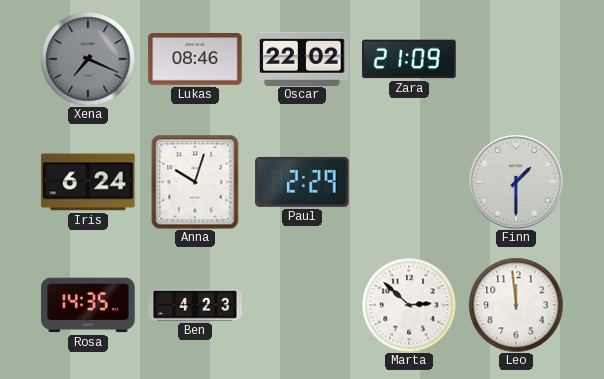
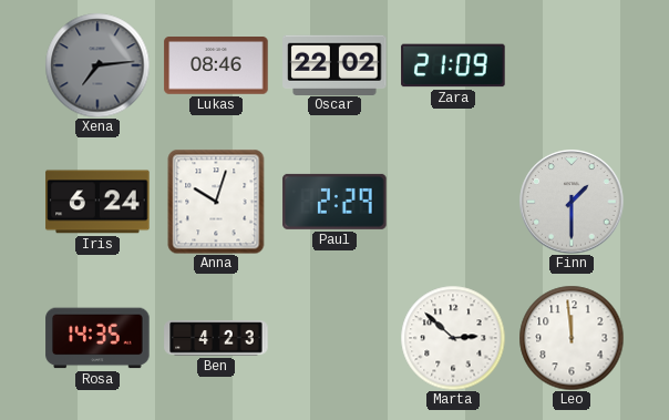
Xena: 7:19 -> 7:14 (97, 65)
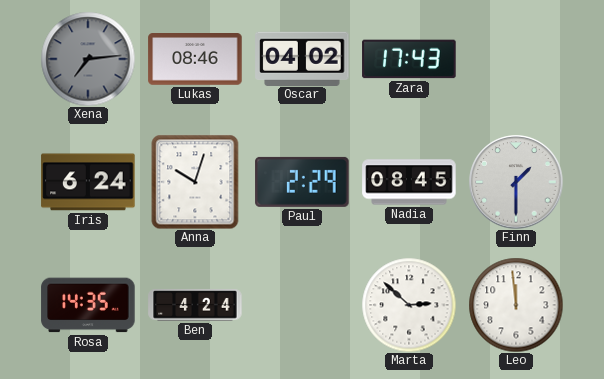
Oscar: 22:02 -> 04:02 (302, 58)
Zara: 21:09 -> 17:43 (409, 59)
Nadia: none -> 08:45 (409, 182)
Ben: 4:23 -> 4:24 (195, 305)
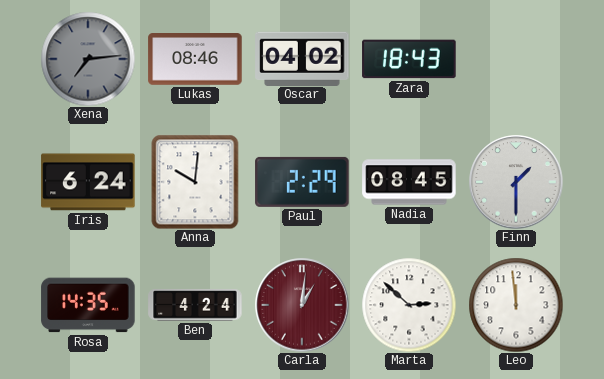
Zara: 17:43 -> 18:43 (409, 59)
Anna: 10:03 -> 10:01 (195, 182)
Carla: none -> 1:01 (302, 305)
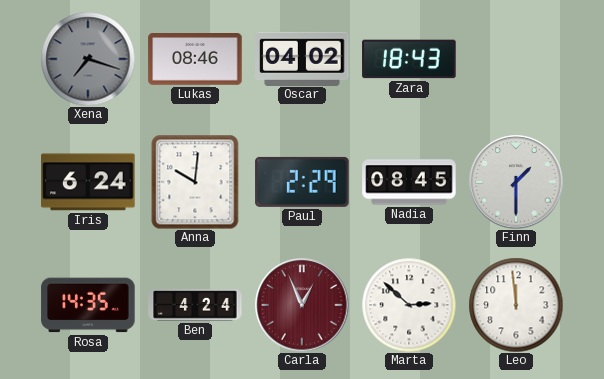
Xena: 7:14 -> 7:18 (88, 59)
Carla: 1:01 -> 12:56 (302, 305)
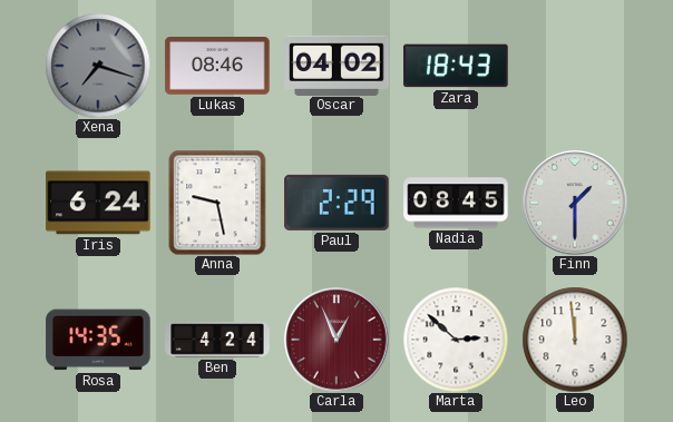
Anna: 10:01 -> 9:28 (217, 203)
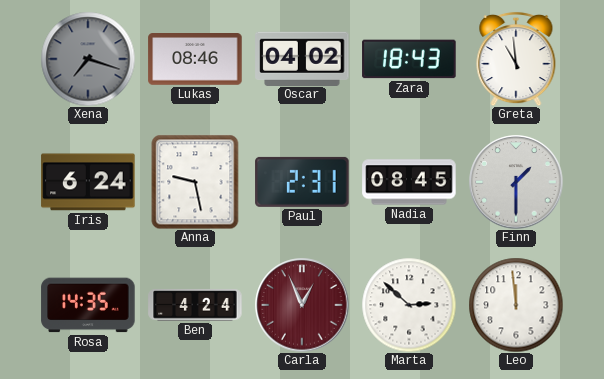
Greta: none -> 10:59 (516, 59)
Paul: 2:29 -> 2:31 (302, 182)
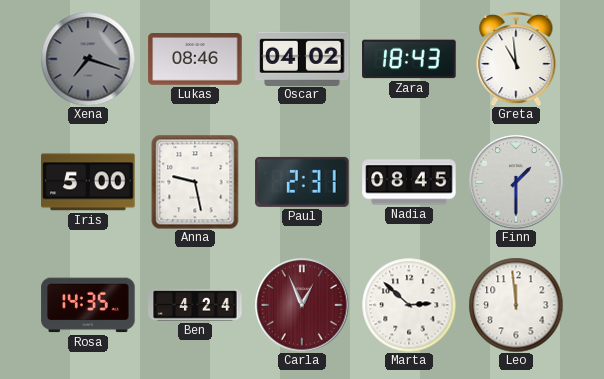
Iris: 6:24 -> 5:00 (88, 182)
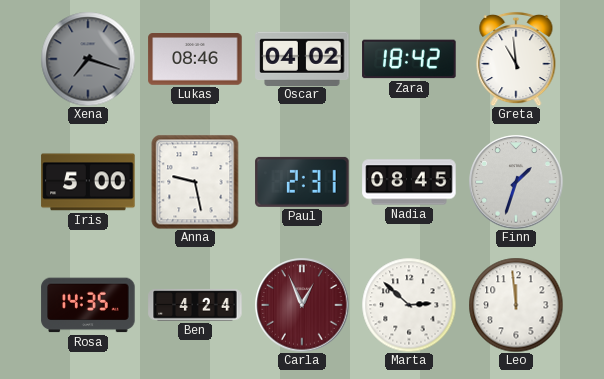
Zara: 18:43 -> 18:42 (409, 59)
Finn: 1:30 -> 1:33 (516, 182)
